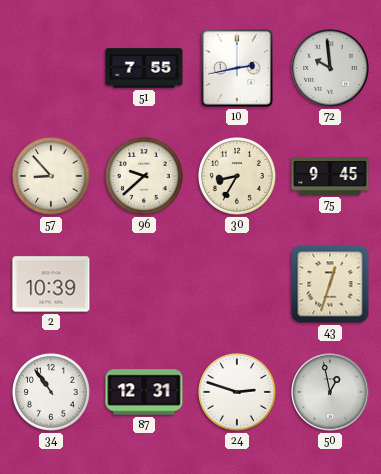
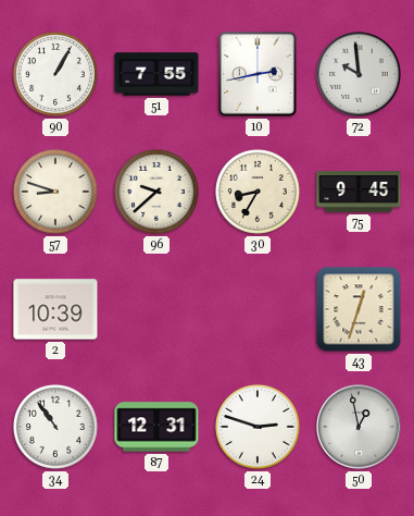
90: none -> 1:05 (55, 74)
57: 8:53 -> 8:48 (55, 192)
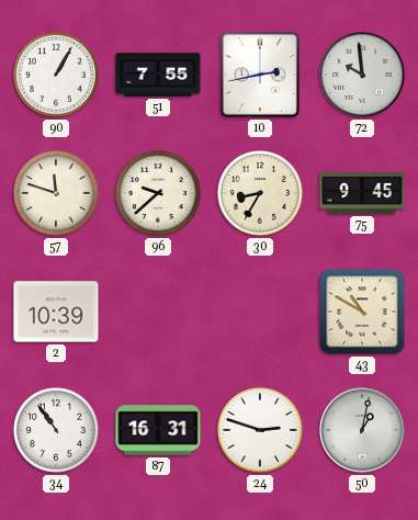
57: 8:48 -> 11:48 (56, 193)
43: 12:33 -> 10:50 (362, 312)
87: 12:31 -> 16:31 (158, 430)
50: 12:58 -> 1:02 (362, 430)
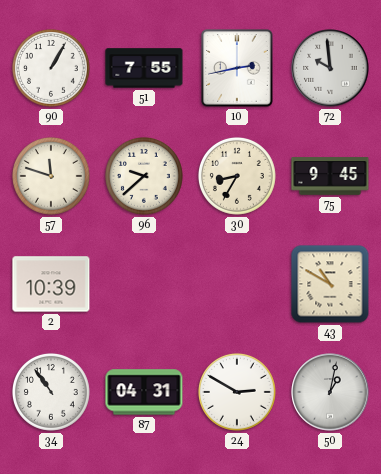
87: 16:31 -> 04:31 (144, 392)
24: 2:48 -> 2:50 (237, 392)
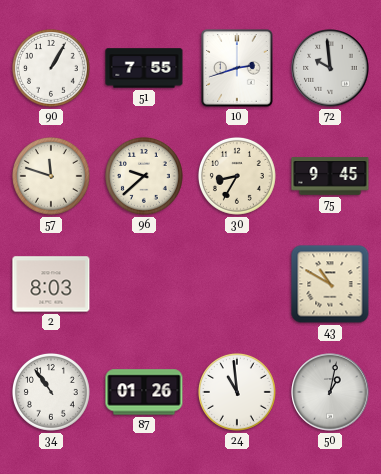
10: 2:43 -> 2:42 (237, 68)
2: 10:39 -> 8:03 (51, 284)
87: 04:31 -> 01:26 (144, 392)
24: 2:50 -> 10:59 (237, 392)
